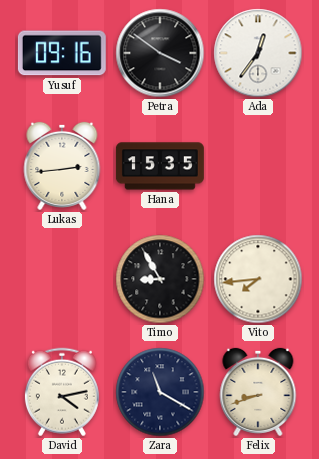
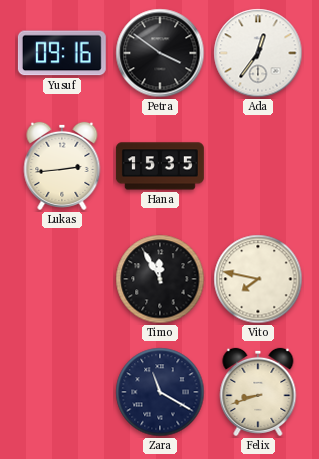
Timo: 8:55 -> 11:55 (160, 279)
Vito: 7:44 -> 7:47 (258, 279)
David: 4:13 -> none (62, 392)
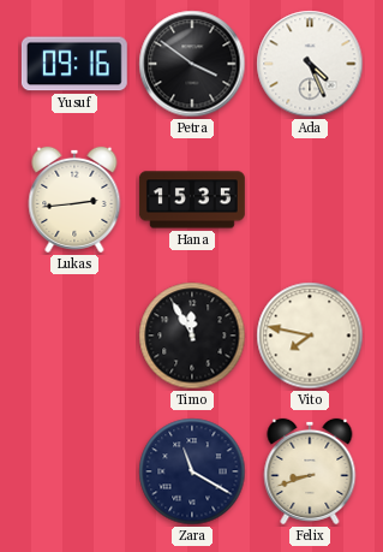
Ada: 12:36 -> 4:26 (310, 64)
